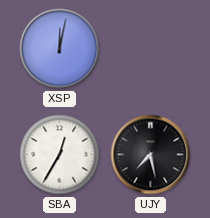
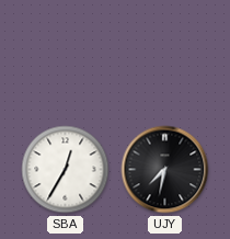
XSP: 12:02 -> none (60, 49)
UJY: 7:28 -> 7:32 (165, 170)
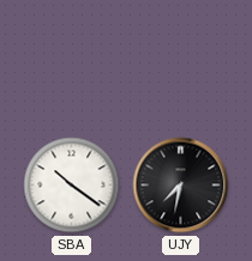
SBA: 12:35 -> 10:21 (72, 186)
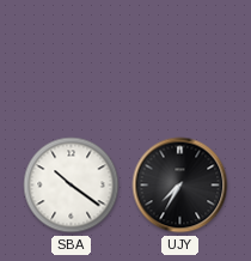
UJY: 7:32 -> 7:35 (180, 186)
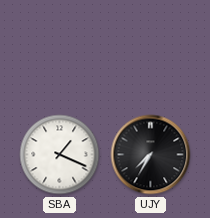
SBA: 10:21 -> 1:19 (60, 155)
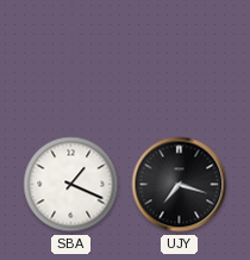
UJY: 7:35 -> 7:18 (180, 185)
